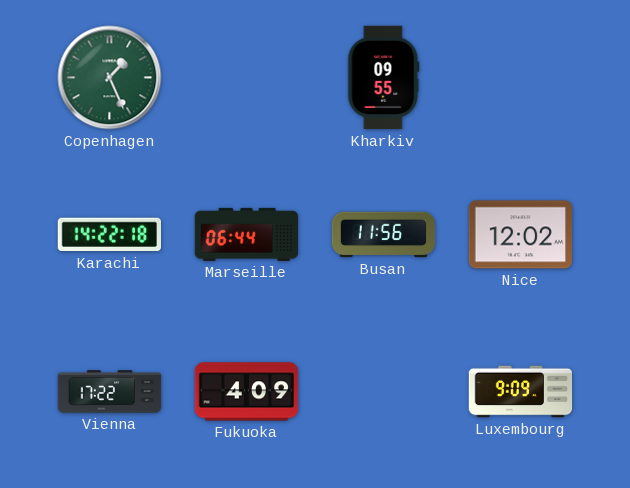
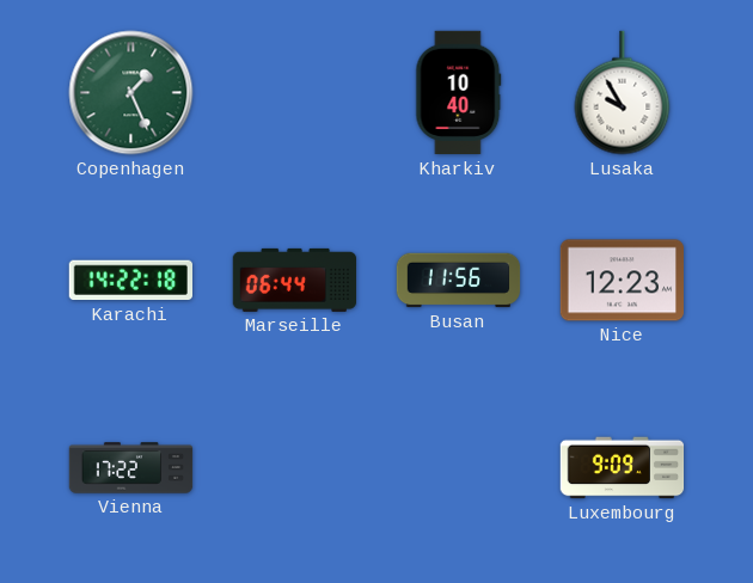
Kharkiv: 09:55 -> 10:40 (459, 93)
Lusaka: none -> 9:55 (623, 93)
Nice: 12:02 -> 12:23 (623, 281)
Fukuoka: 4:09 -> none (247, 392)
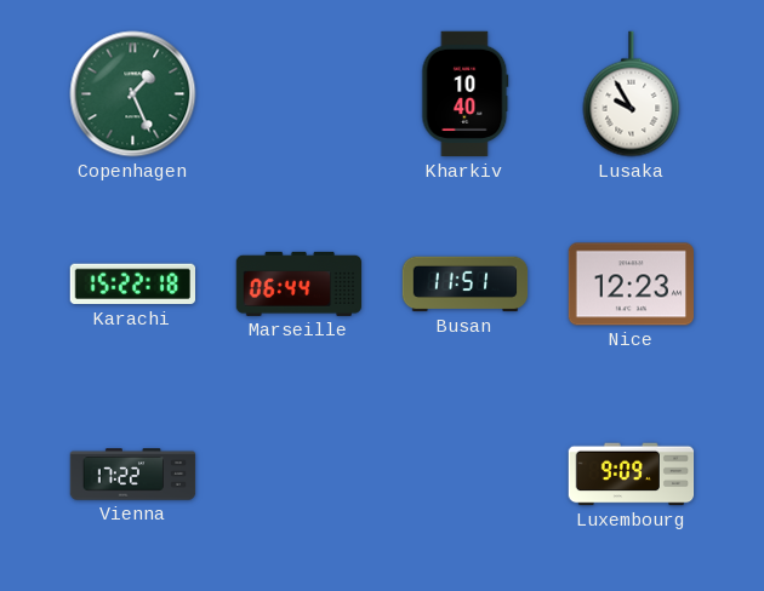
Karachi: 14:22 -> 15:22 (132, 285)
Busan: 11:56 -> 11:51 (466, 285)
